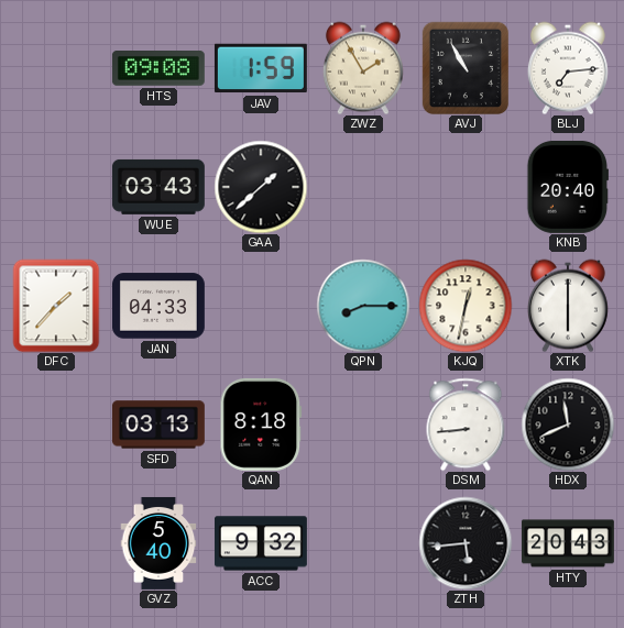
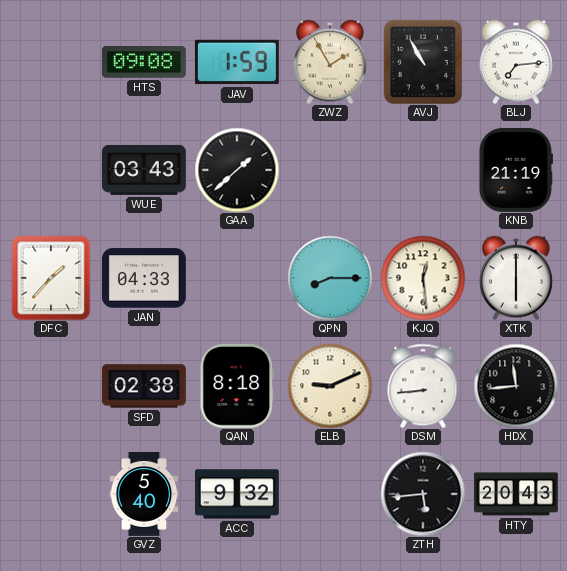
KNB: 20:40 -> 21:19 (516, 170)
KJQ: 12:32 -> 12:29 (423, 278)
SFD: 03:13 -> 02:38 (144, 386)
ELB: none -> 9:11 (330, 386)
HDX: 11:41 -> 11:44 (516, 386)
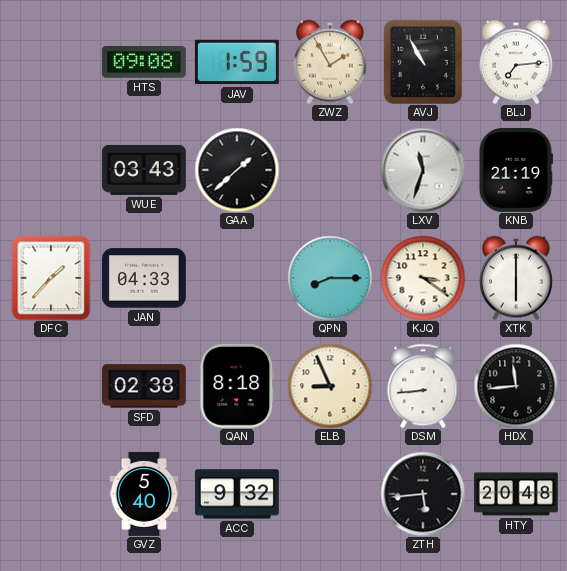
LXV: none -> 11:33 (423, 170)
KJQ: 12:29 -> 3:21 (423, 278)
ELB: 9:11 -> 8:56 (330, 386)
HTY: 20:43 -> 20:48 (516, 494)
